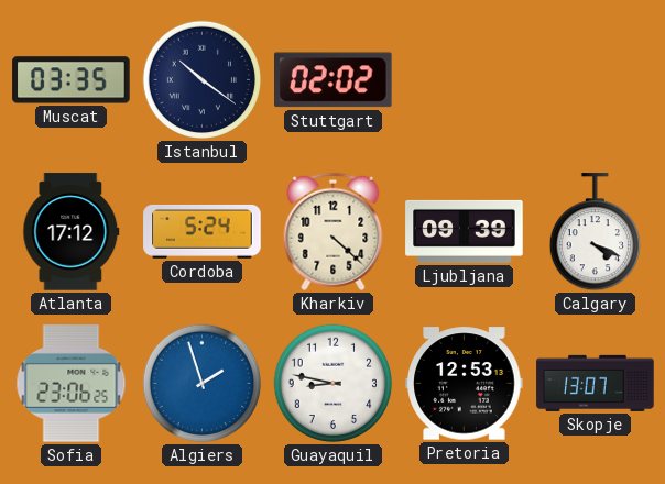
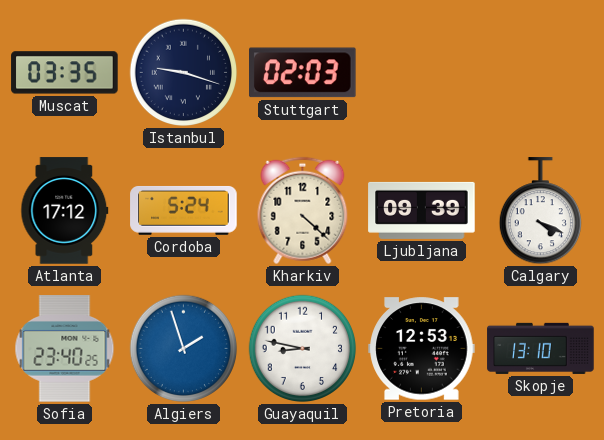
Istanbul: 10:21 -> 9:18 (184, 73)
Stuttgart: 02:02 -> 02:03 (303, 73)
Sofia: 23:06 -> 23:40 (65, 349)
Skopje: 13:07 -> 13:10 (541, 348)
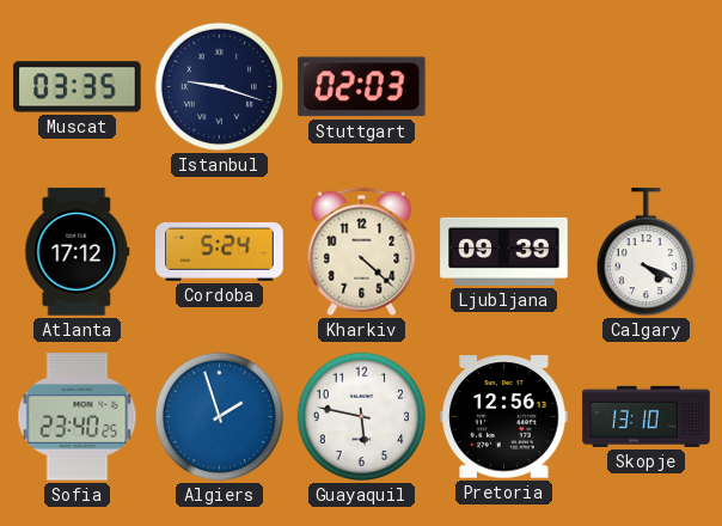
Guayaquil: 8:47 -> 5:47 (362, 417)
Pretoria: 12:53 -> 12:56 (504, 417)
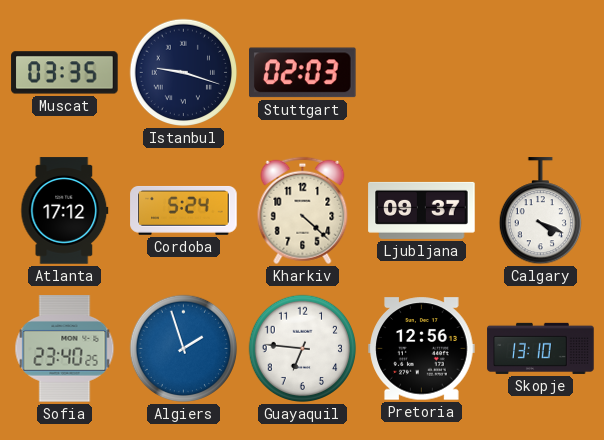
Ljubljana: 09:39 -> 09:37 (422, 210)
Guayaquil: 5:47 -> 6:46 (303, 349)
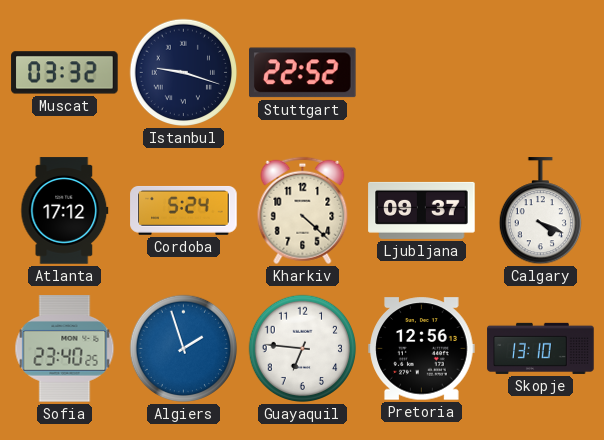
Muscat: 03:35 -> 03:32 (65, 73)
Stuttgart: 02:03 -> 22:52 (303, 73)
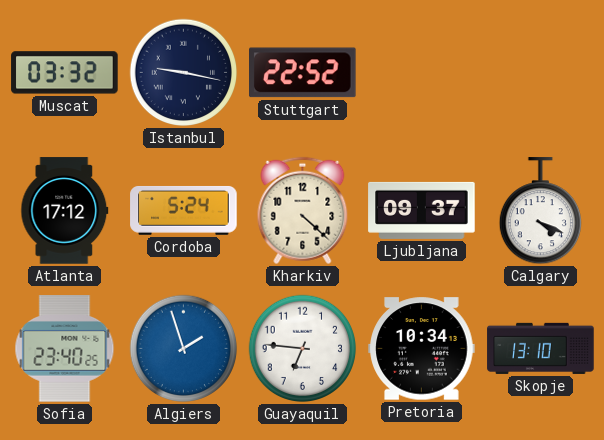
Istanbul: 9:18 -> 9:17 (184, 73)
Pretoria: 12:56 -> 10:34 (422, 349)
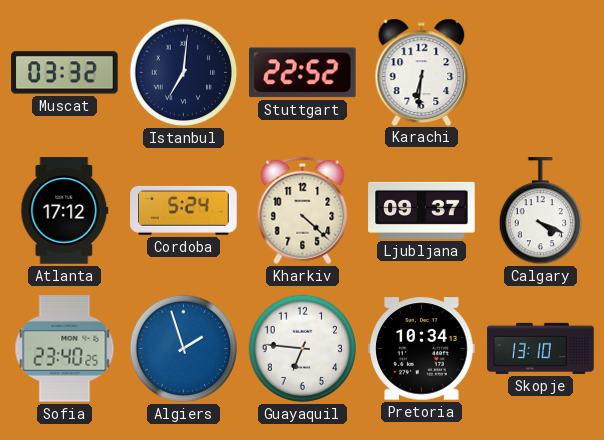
Istanbul: 9:17 -> 7:01 (184, 73)
Karachi: none -> 6:31 (422, 72)
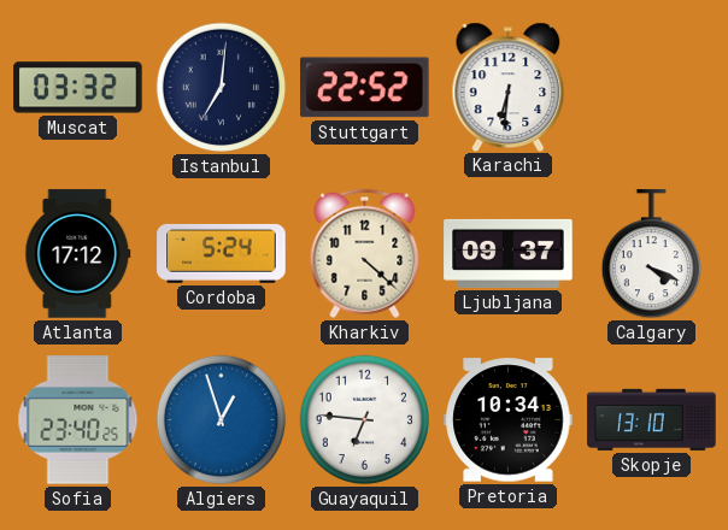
Algiers: 1:57 -> 12:57 (222, 420)
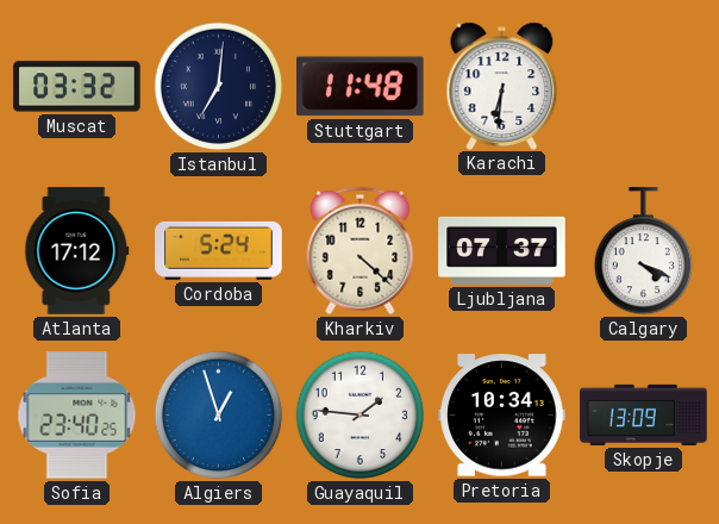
Stuttgart: 22:52 -> 11:48 (361, 87)
Ljubljana: 09:37 -> 07:37 (502, 250)
Guayaquil: 6:46 -> 1:46 (361, 416)
Skopje: 13:10 -> 13:09 (644, 414)
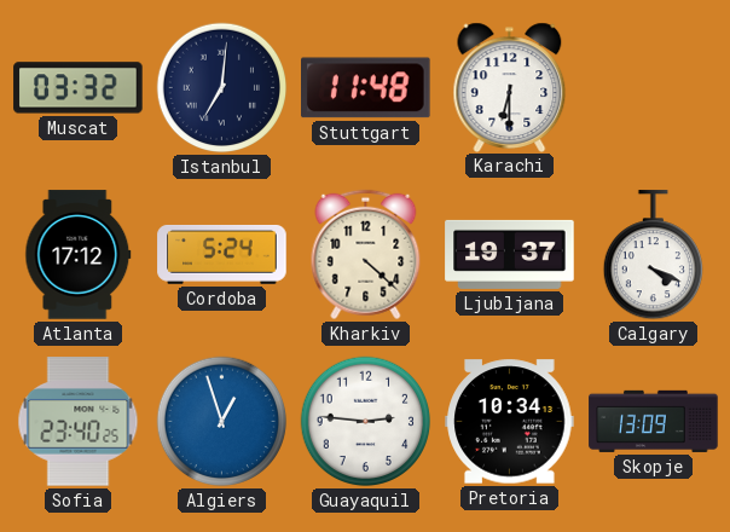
Karachi: 6:31 -> 6:30 (510, 87)
Ljubljana: 07:37 -> 19:37 (510, 254)
Guayaquil: 1:46 -> 2:46 (366, 422)
